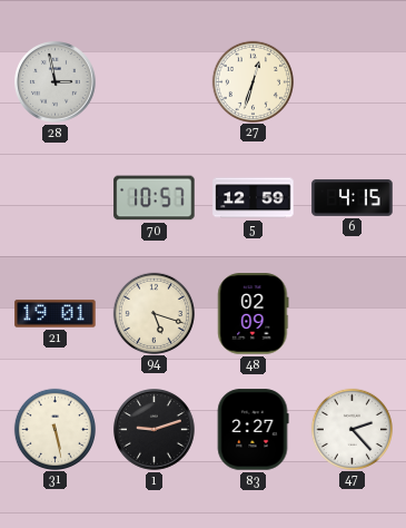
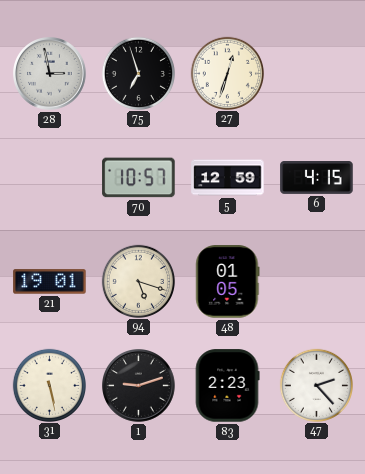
75: none -> 6:57 (138, 73)
48: 02:09 -> 01:05 (228, 282)
83: 2:27 -> 2:23 (227, 386)
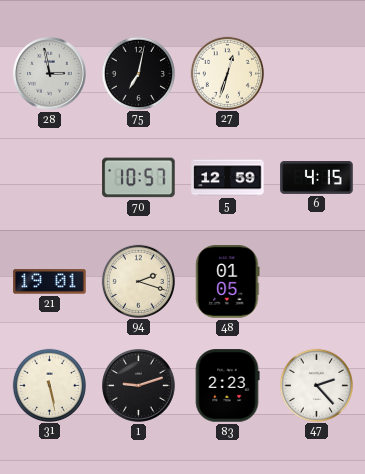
75: 6:57 -> 7:02 (138, 73)
94: 5:18 -> 2:18 (138, 281)
